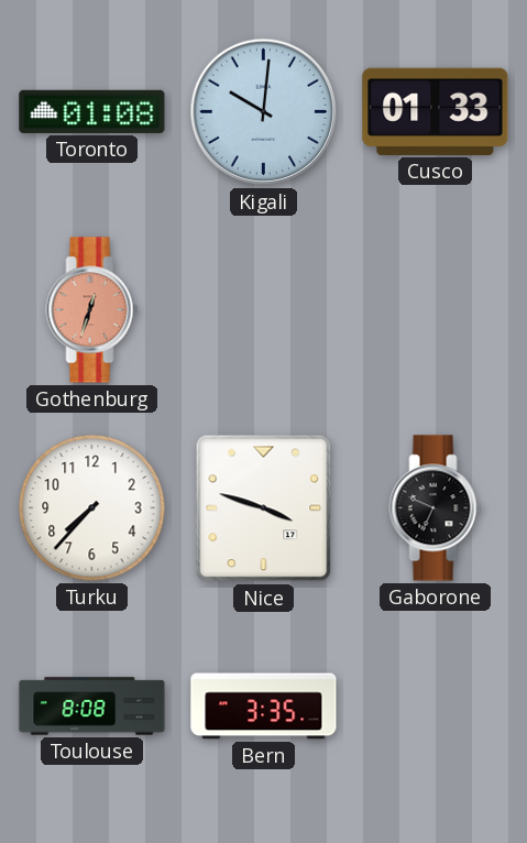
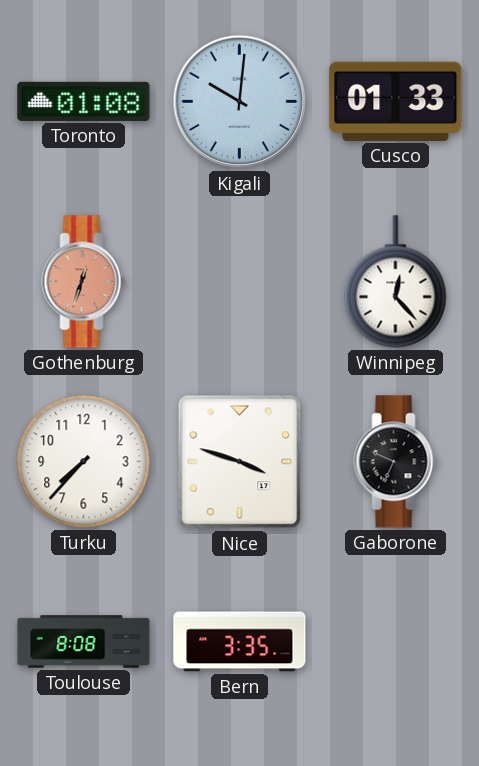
Winnipeg: none -> 12:23 (396, 282)
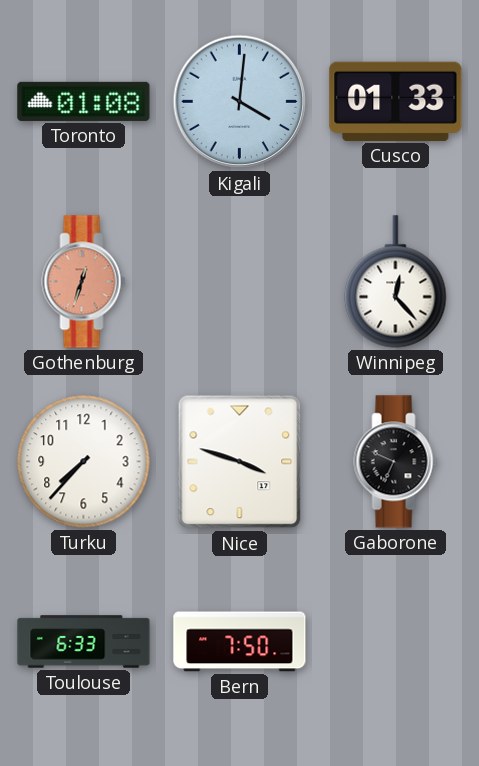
Kigali: 10:01 -> 4:01 (240, 102)
Toulouse: 8:08 -> 6:33 (84, 642)
Bern: 3:35 -> 7:50 (240, 642)
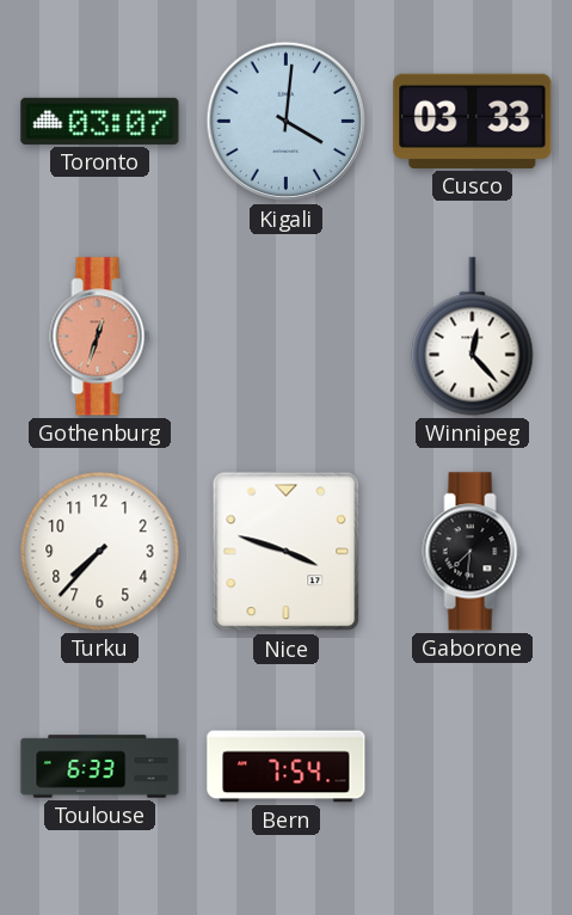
Toronto: 01:08 -> 03:07 (100, 121)
Cusco: 01:33 -> 03:33 (473, 121)
Gaborone: 6:49 -> 7:31 (473, 552)
Bern: 7:50 -> 7:54 (287, 767)
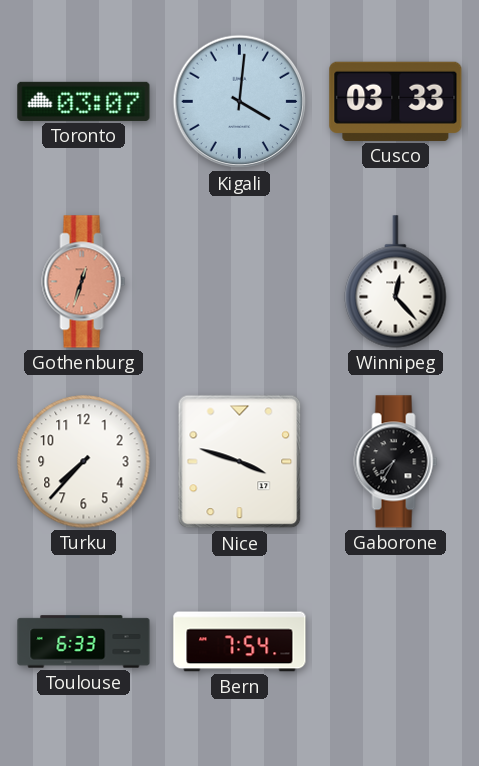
Gaborone: 7:31 -> 7:35 (396, 462)
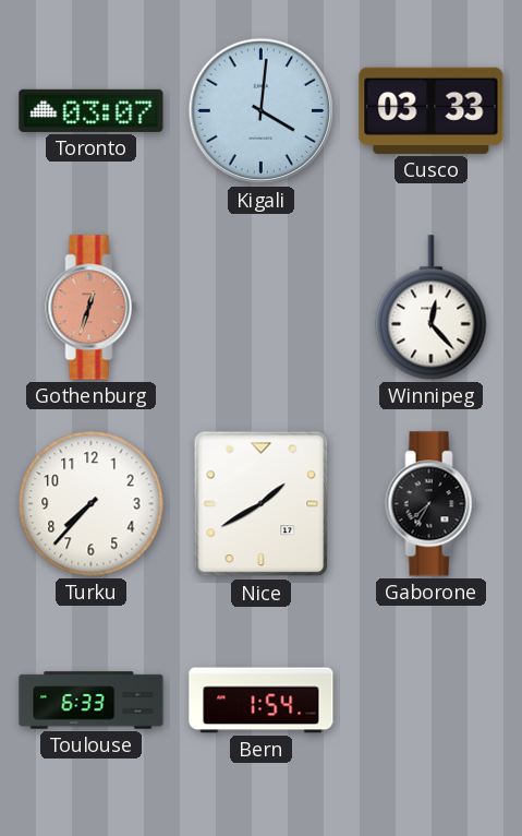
Nice: 3:48 -> 1:40 (262, 504)
Bern: 7:54 -> 1:54 (262, 701)
